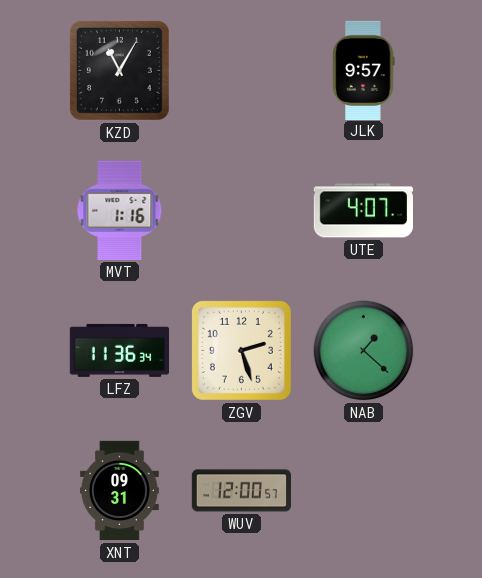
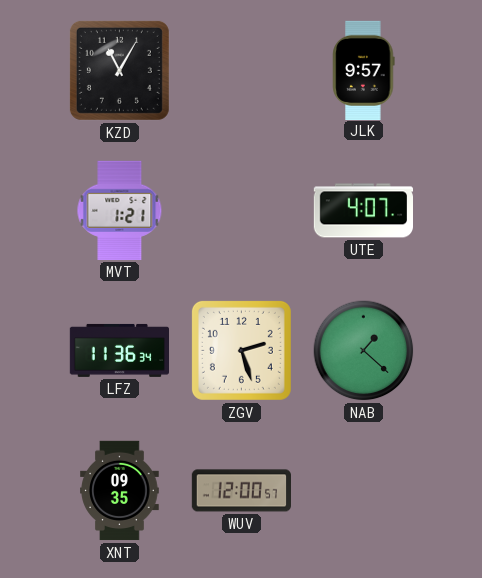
MVT: 1:16 -> 1:21 (120, 210)
XNT: 09:31 -> 09:35 (120, 491)
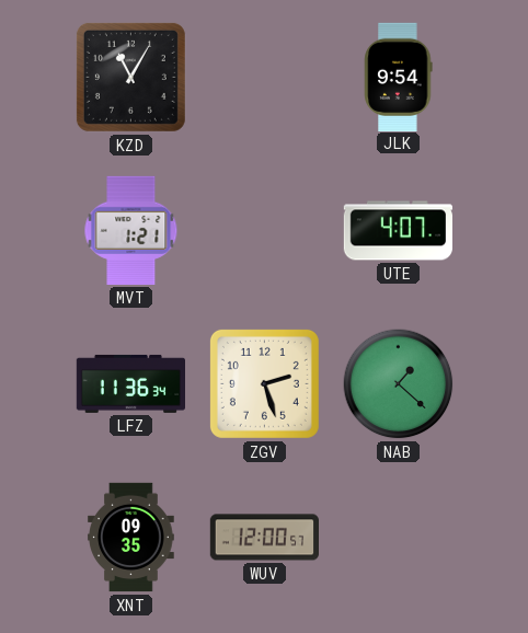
JLK: 9:57 -> 9:54 (399, 77)
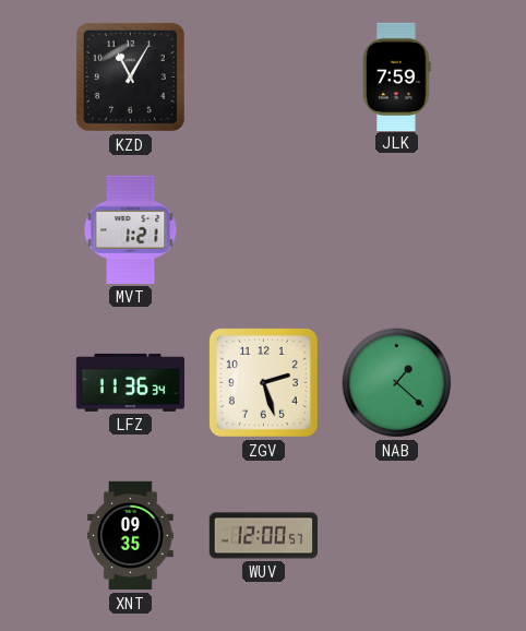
JLK: 9:54 -> 7:59 (397, 76)
UTE: 4:07 -> none (398, 231)
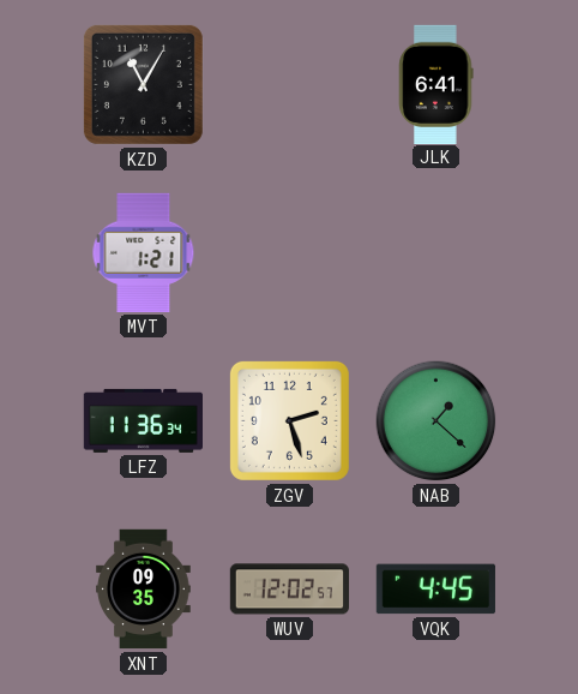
JLK: 7:59 -> 6:41 (436, 84)
WUV: 12:00 -> 12:02 (289, 590)
VQK: none -> 4:45 (435, 590)
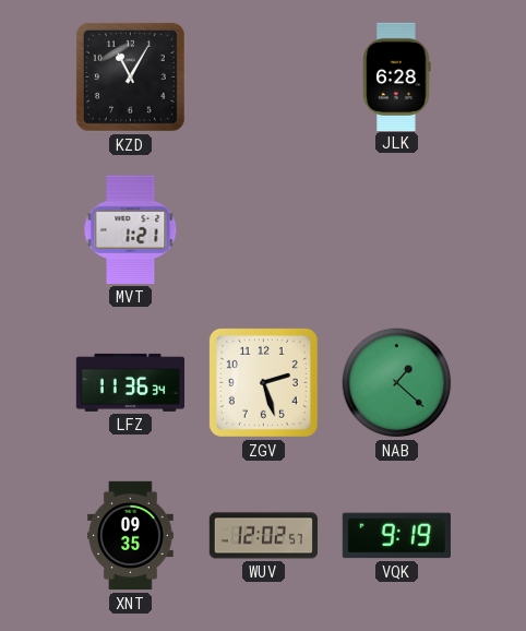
JLK: 6:41 -> 6:28 (397, 76)
VQK: 4:45 -> 9:19 (396, 536)
